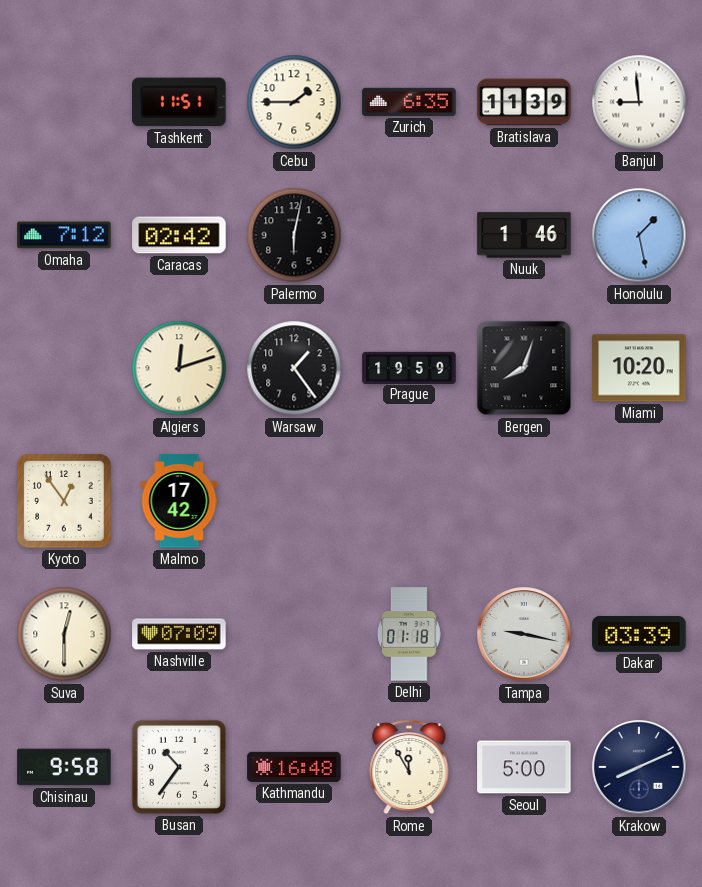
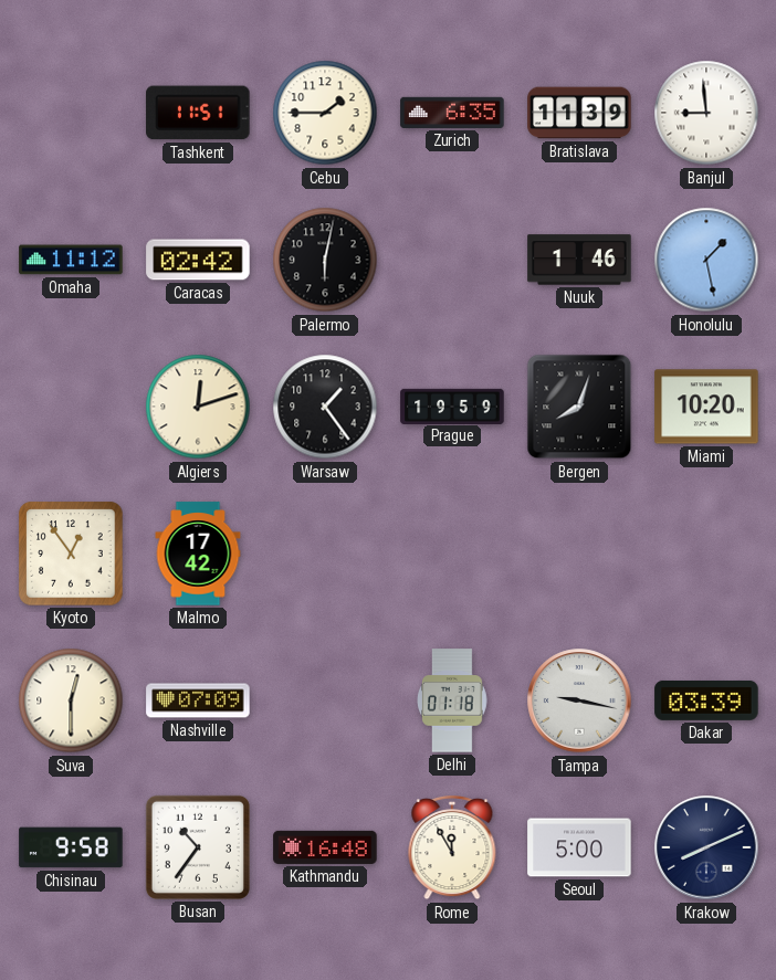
Omaha: 7:12 -> 11:12 (71, 260)
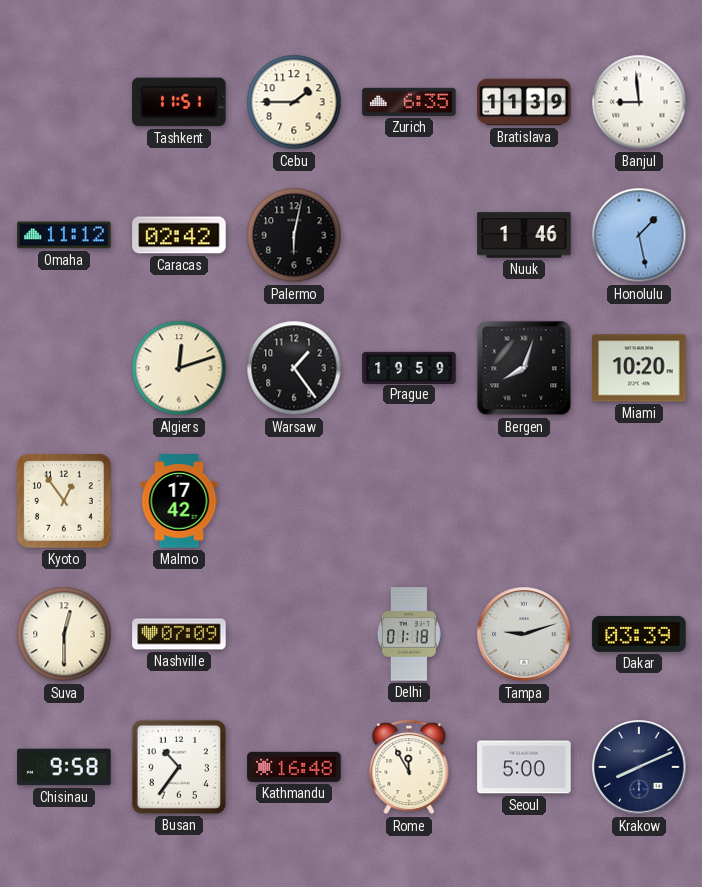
Tampa: 9:17 -> 9:12 (524, 634)
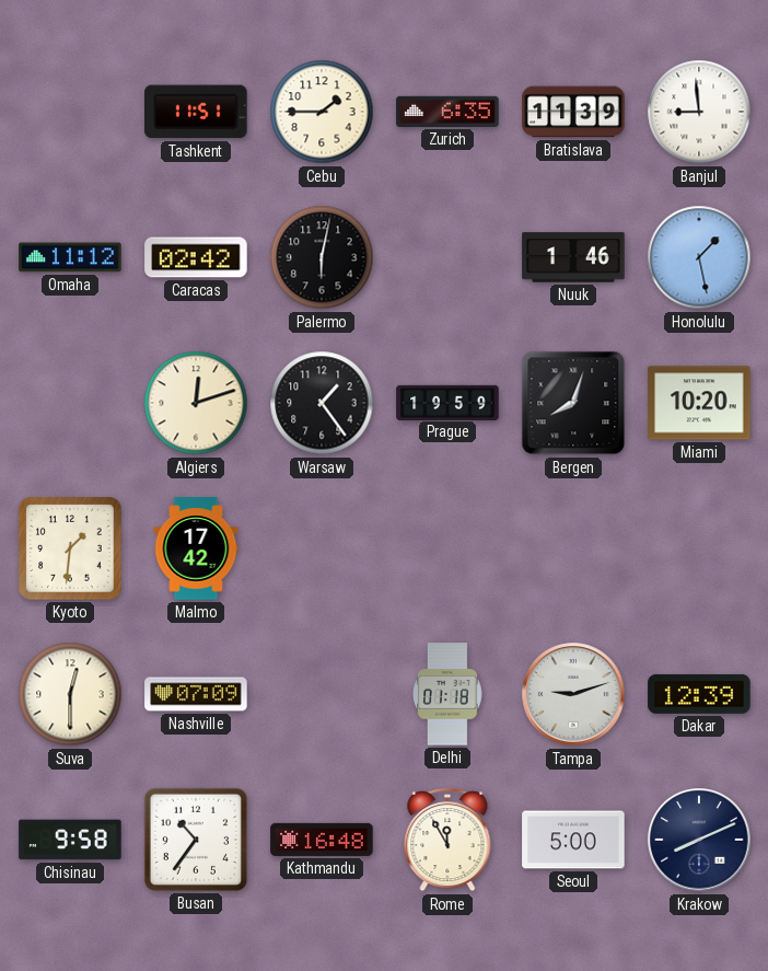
Kyoto: 12:54 -> 1:31 (70, 548)
Dakar: 03:39 -> 12:39 (699, 694)
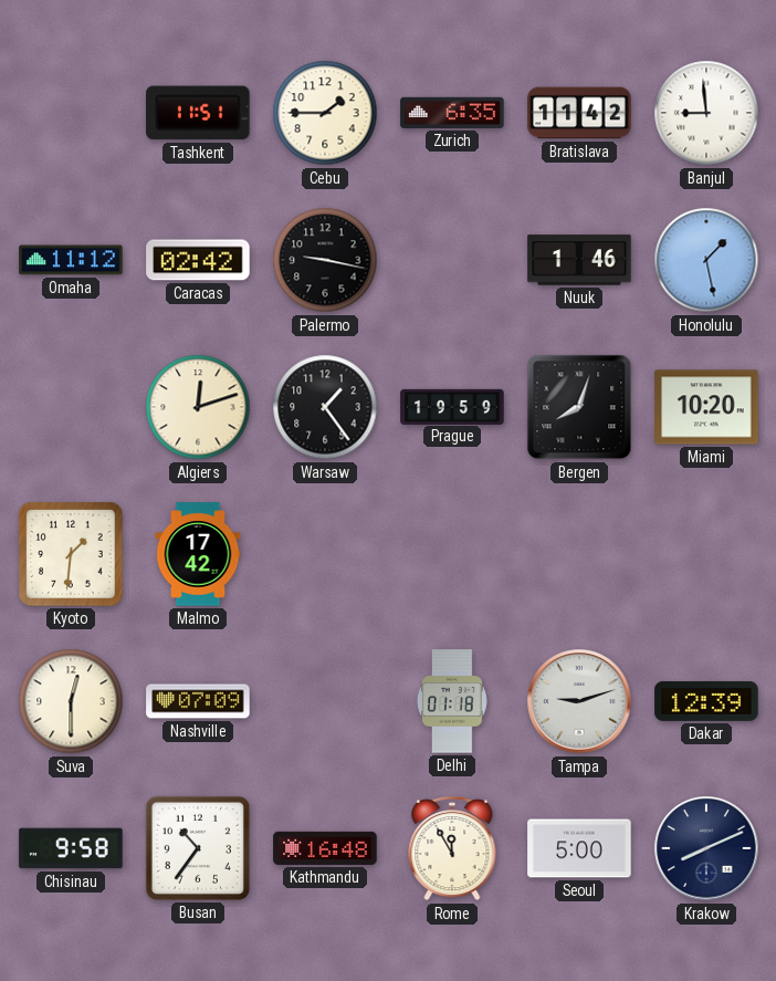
Bratislava: 11:39 -> 11:42 (579, 113)
Palermo: 6:02 -> 9:17 (325, 260)
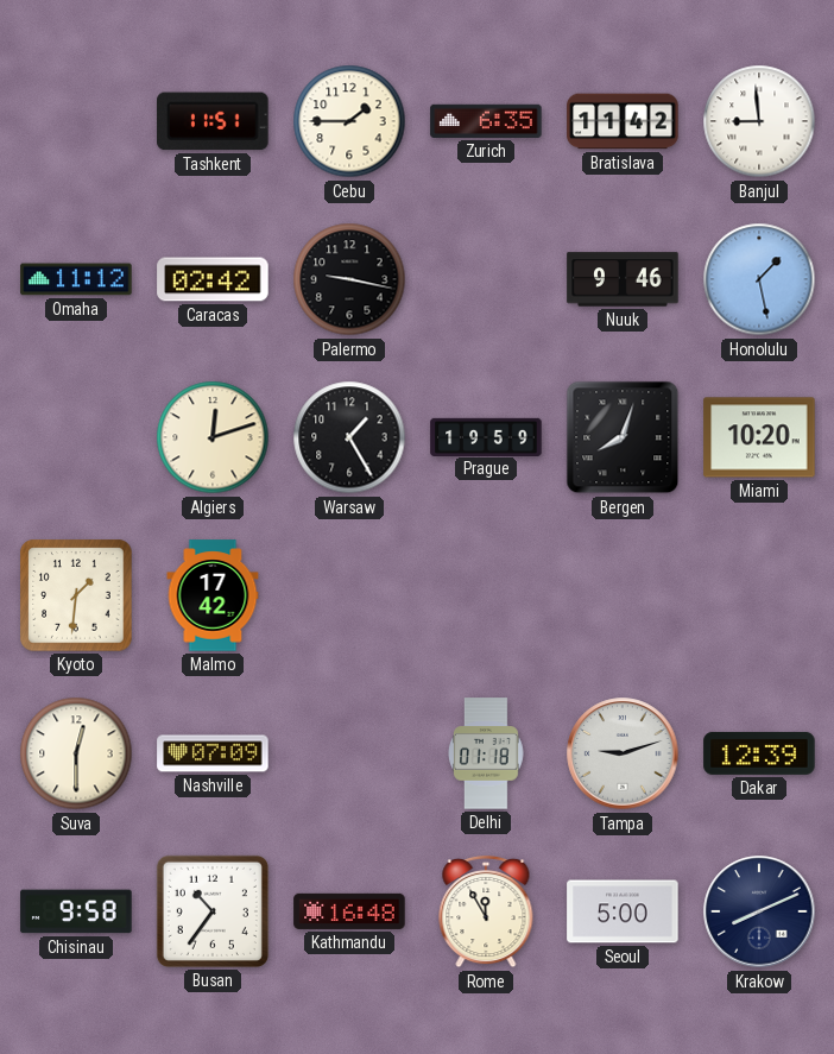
Nuuk: 1:46 -> 9:46 (623, 279)
Warsaw: 1:24 -> 1:25 (349, 437)
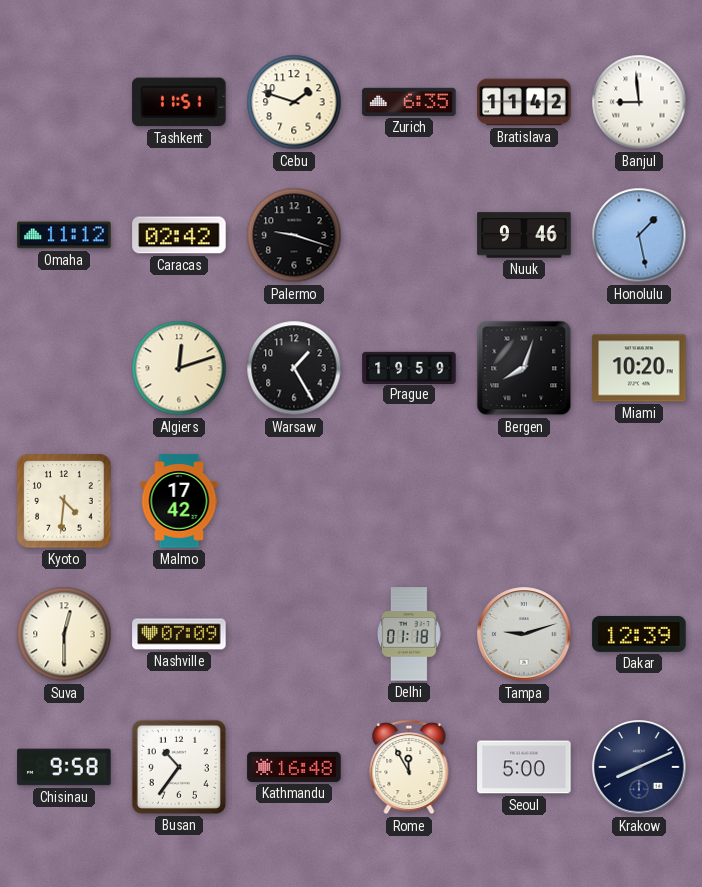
Cebu: 1:45 -> 1:48 (294, 102)
Palermo: 9:17 -> 9:18 (294, 235)
Kyoto: 1:31 -> 4:31 (64, 501)
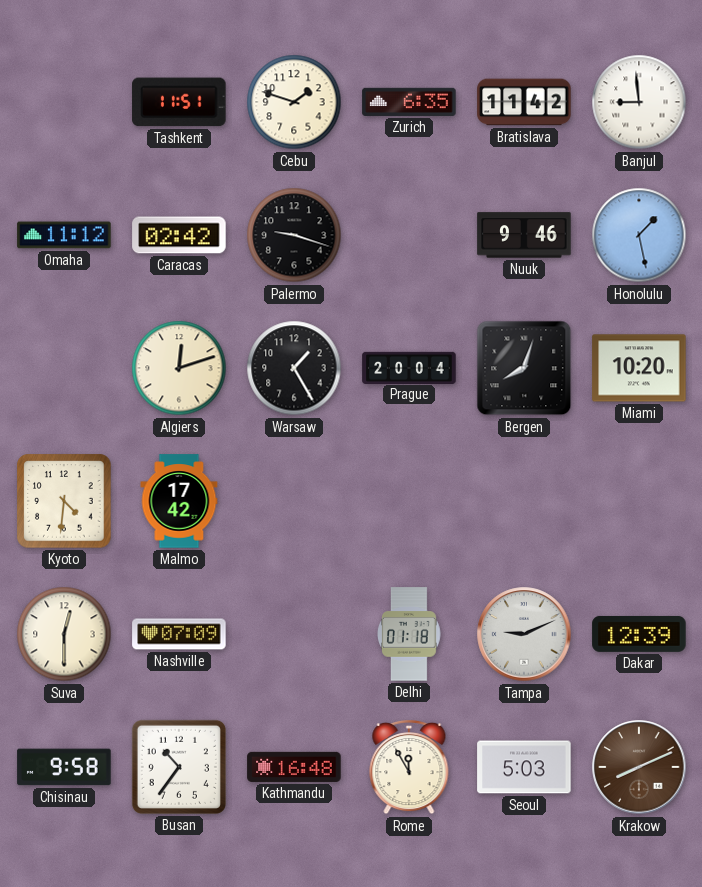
Prague: 19:59 -> 20:04 (409, 367)
Tampa: 9:12 -> 9:11 (524, 634)
Seoul: 5:00 -> 5:03 (524, 767)
Krakow dial: navy -> brown (639, 767)
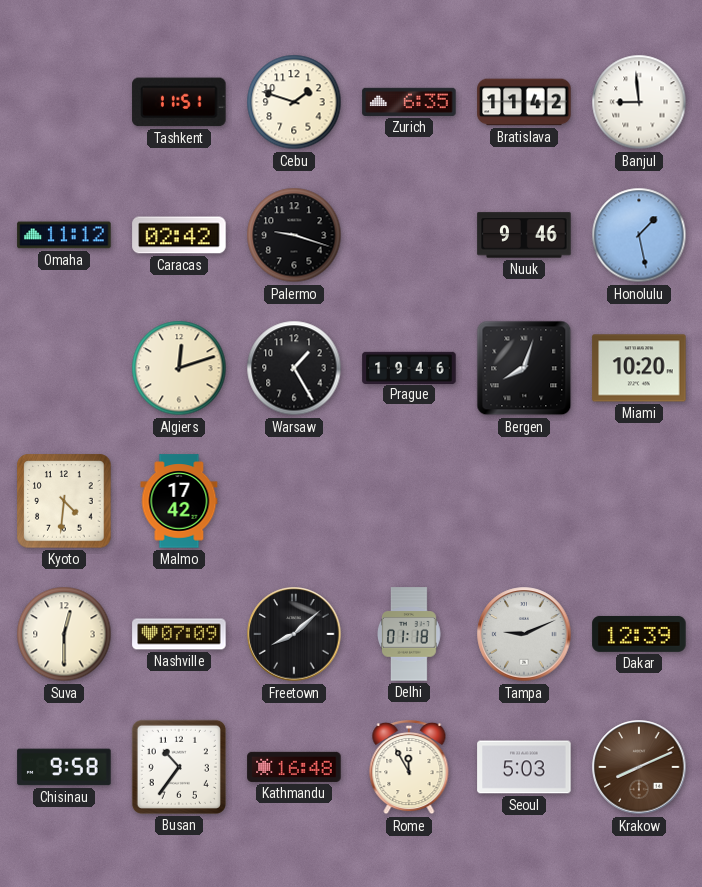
Prague: 20:04 -> 19:46 (409, 367)
Freetown: none -> 8:08 (294, 634)
